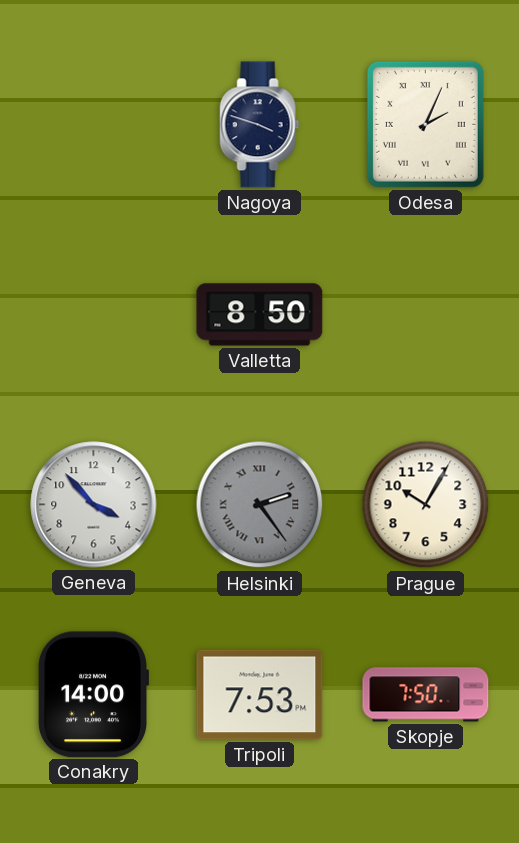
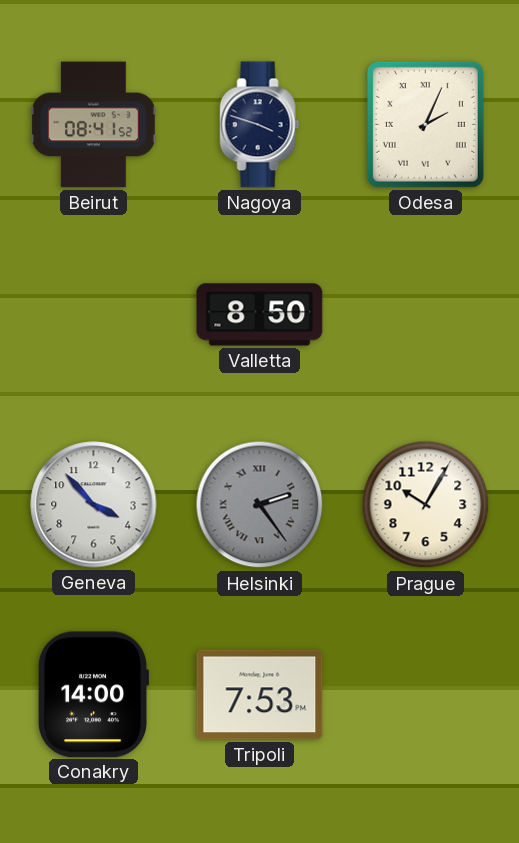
Beirut: none -> 08:41 (93, 125)
Skopje: 7:50 -> none (426, 695)
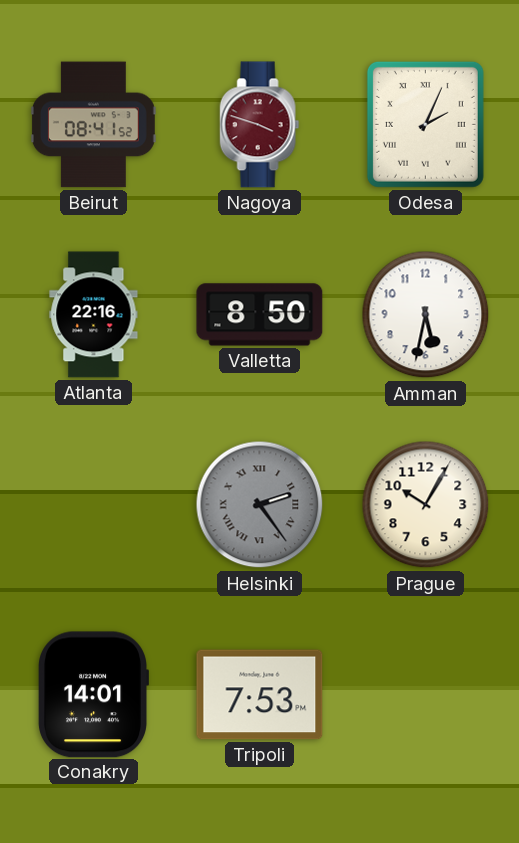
Nagoya dial: navy -> burgundy (260, 125)
Atlanta: none -> 22:16 (94, 315)
Amman: none -> 5:32 (426, 315)
Geneva: 3:53 -> none (94, 505)
Conakry: 14:00 -> 14:01 (92, 695)
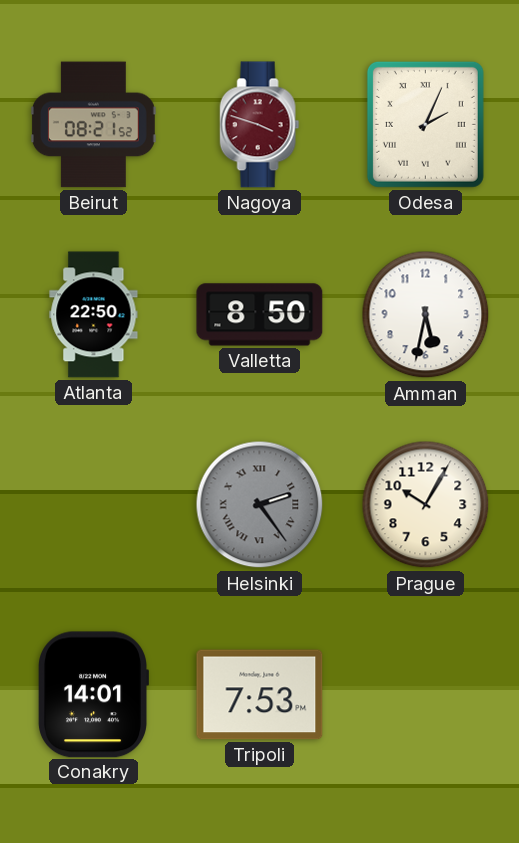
Beirut: 08:41 -> 08:21 (93, 125)
Atlanta: 22:16 -> 22:50 (94, 315)
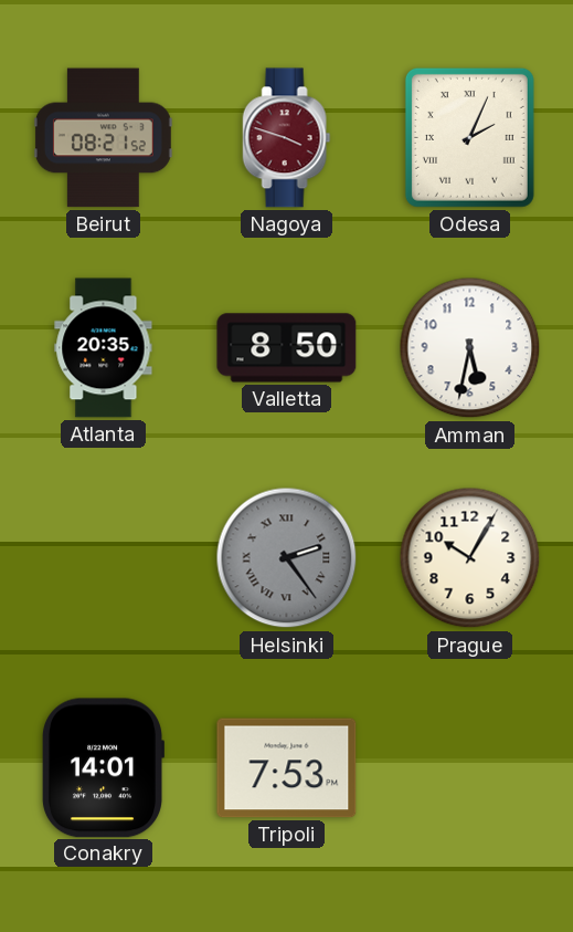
Atlanta: 22:50 -> 20:35 (104, 348)
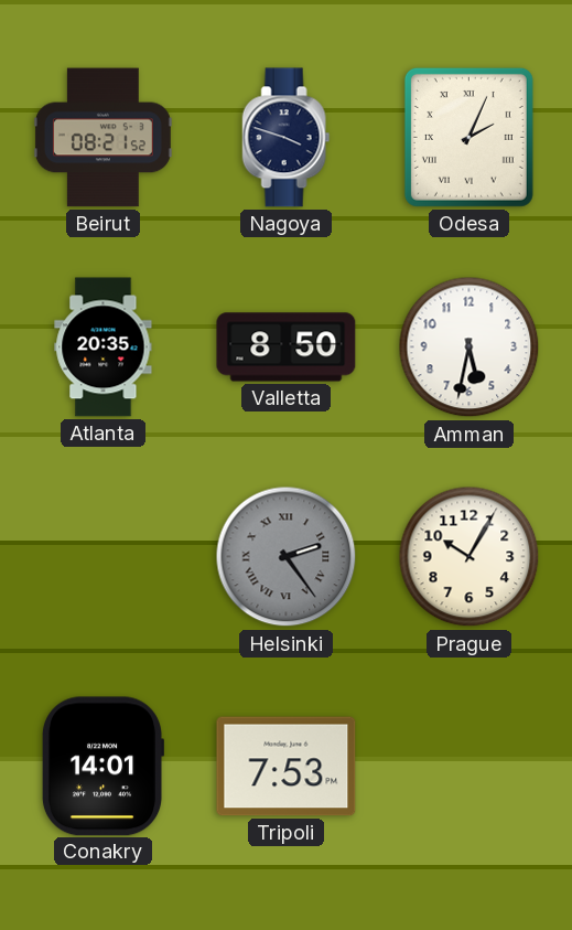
Nagoya dial: burgundy -> navy (287, 138)
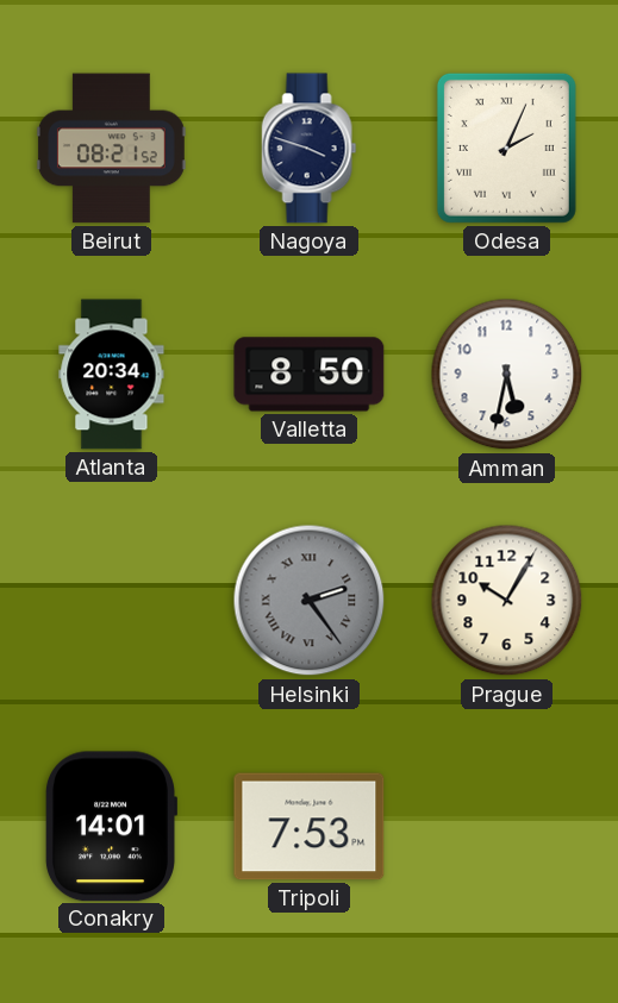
Atlanta: 20:35 -> 20:34 (112, 375)
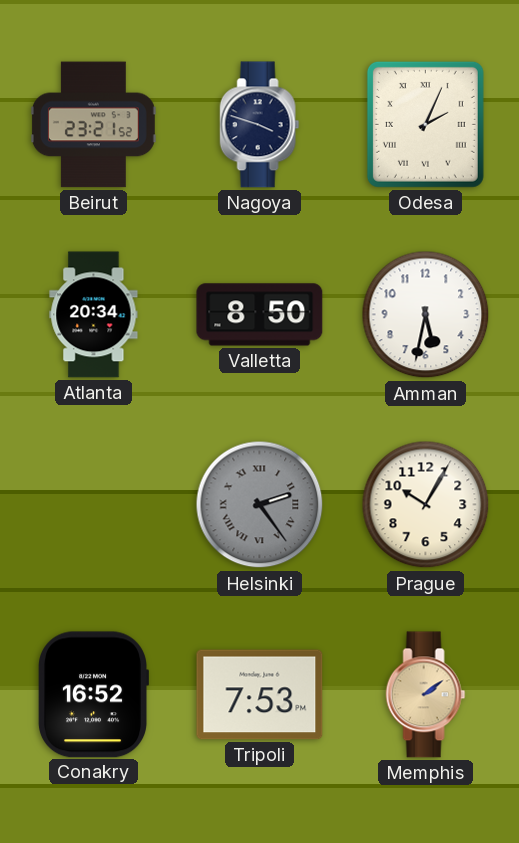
Beirut: 08:21 -> 23:21 (93, 125)
Conakry: 14:01 -> 16:52 (92, 695)
Memphis: none -> 2:09 (426, 695)
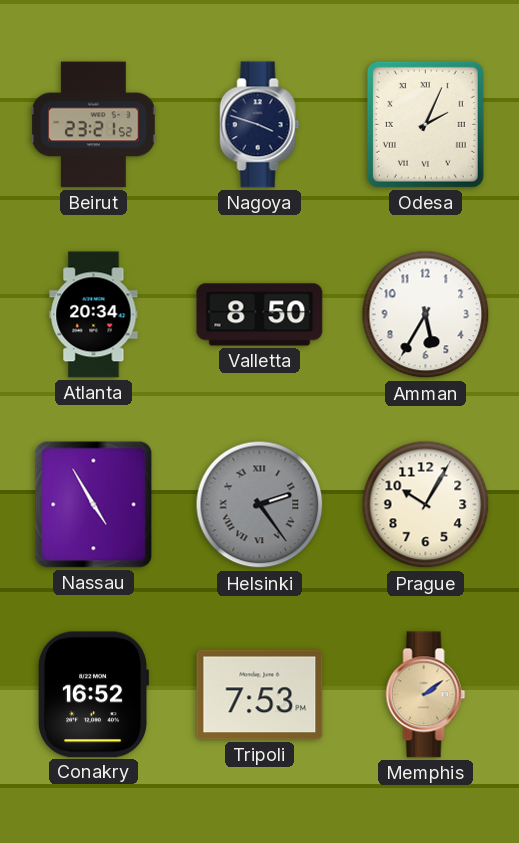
Amman: 5:32 -> 5:35 (426, 315)
Nassau: none -> 4:55 (94, 505)
